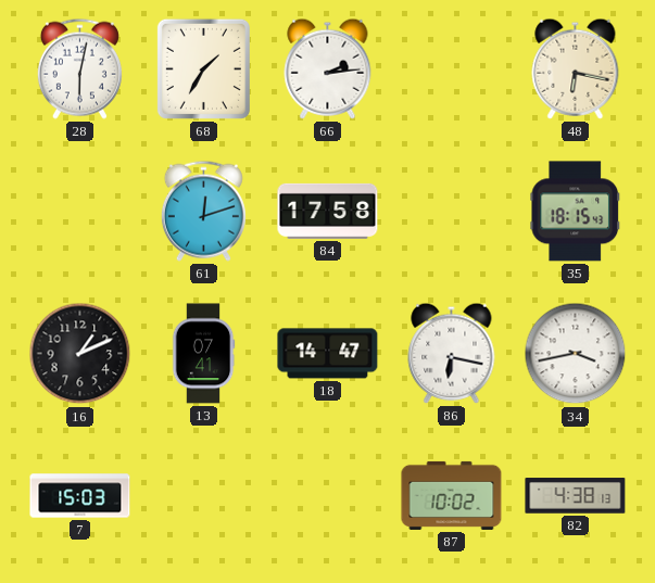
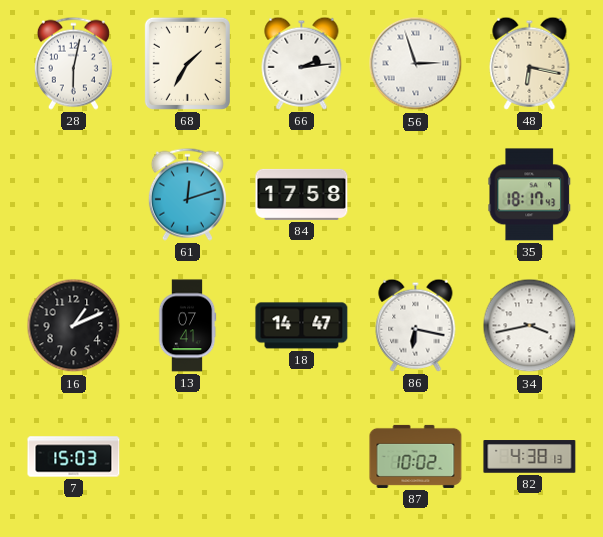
56: none -> 2:57 (416, 64)
35: 18:15 -> 18:17 (530, 195)
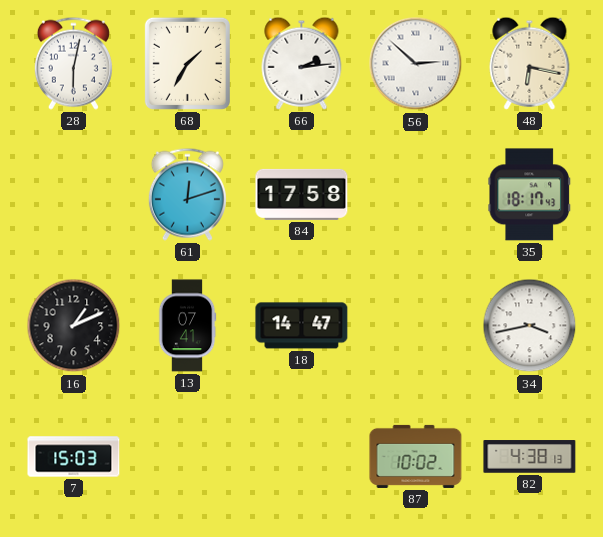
56: 2:57 -> 2:52 (416, 64)
86: 6:17 -> none (416, 325)
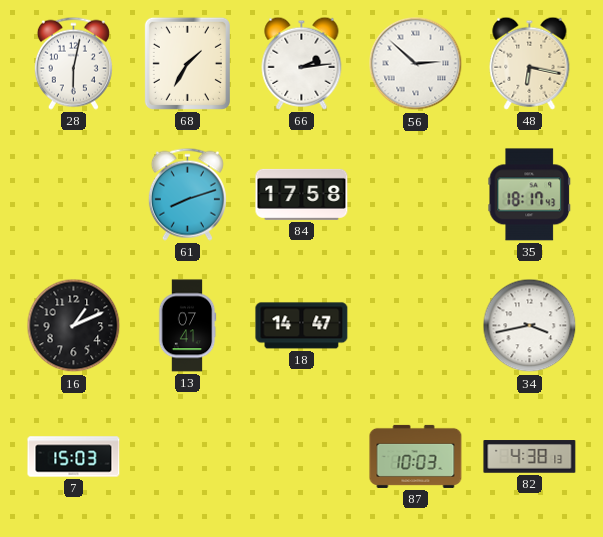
61: 12:12 -> 8:12 (187, 194)
87: 10:02 -> 10:03 (416, 456)
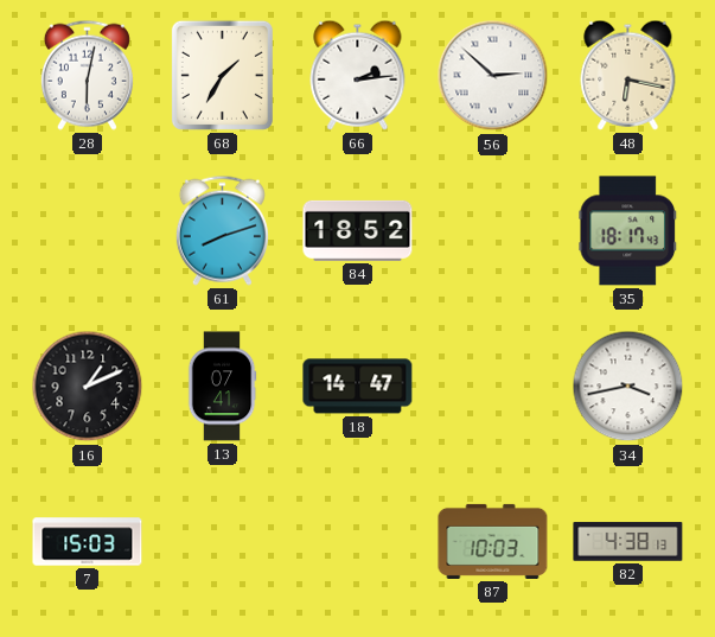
84: 17:58 -> 18:52 (358, 230)
